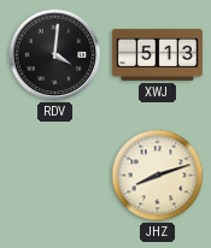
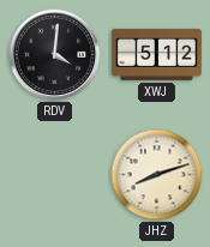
XWJ: 5:13 -> 5:12 (156, 54)
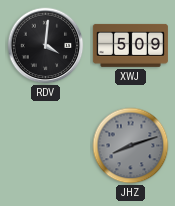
XWJ: 5:12 -> 5:09 (130, 45)
JHZ dial: cream -> grey (131, 146)
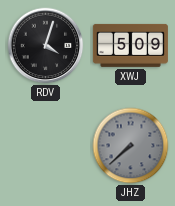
RDV: 4:01 -> 4:03 (46, 46)
JHZ: 8:12 -> 7:38 (131, 146)
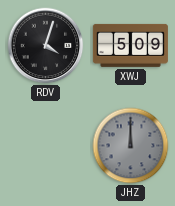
JHZ: 7:38 -> 12:00 (131, 146)
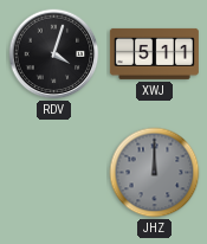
XWJ: 5:09 -> 5:11 (154, 53)
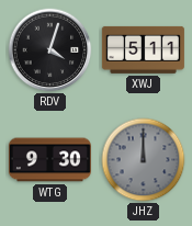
WTG: none -> 9:30 (49, 160)
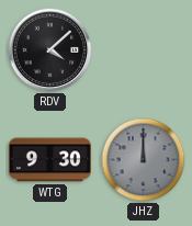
RDV: 4:03 -> 4:08 (50, 50)
XWJ: 5:11 -> none (143, 49)
